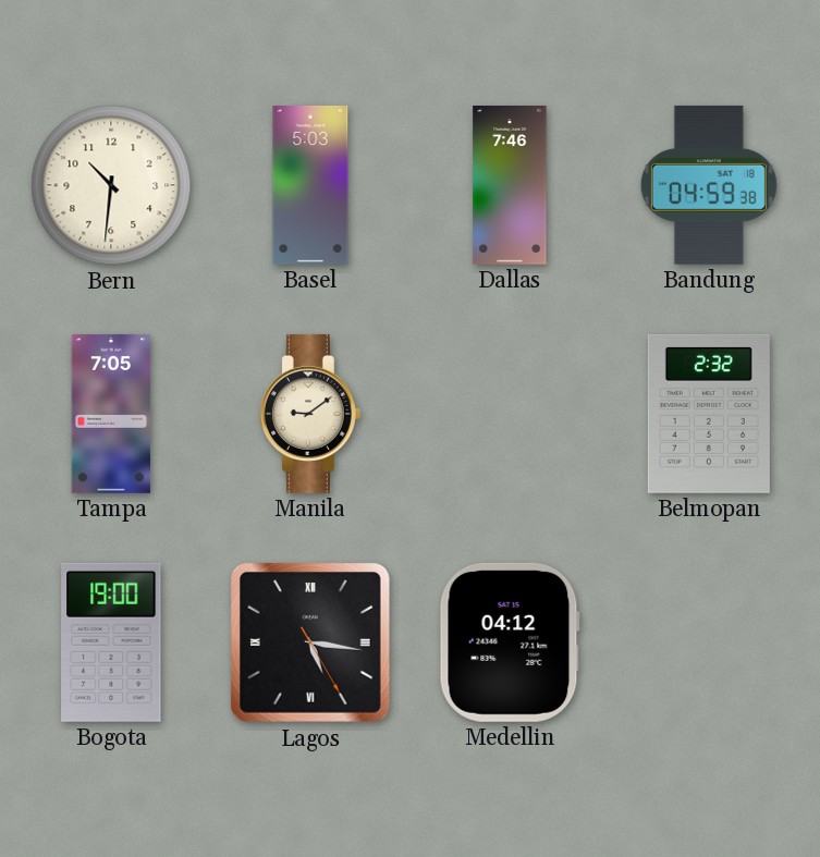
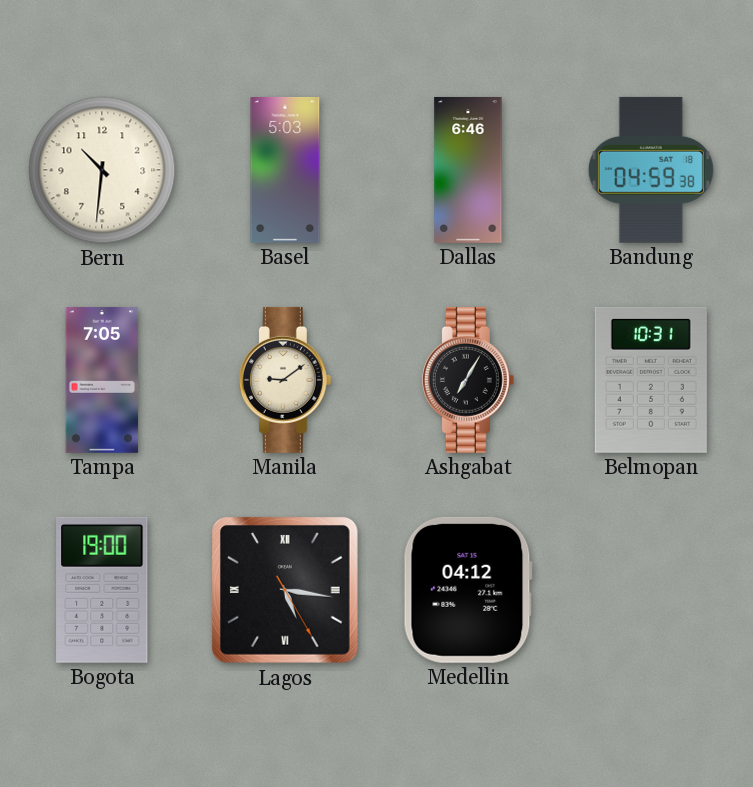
Dallas: 7:46 -> 6:46 (468, 170)
Ashgabat: none -> 7:05 (468, 380)
Belmopan: 2:32 -> 10:31 (651, 380)
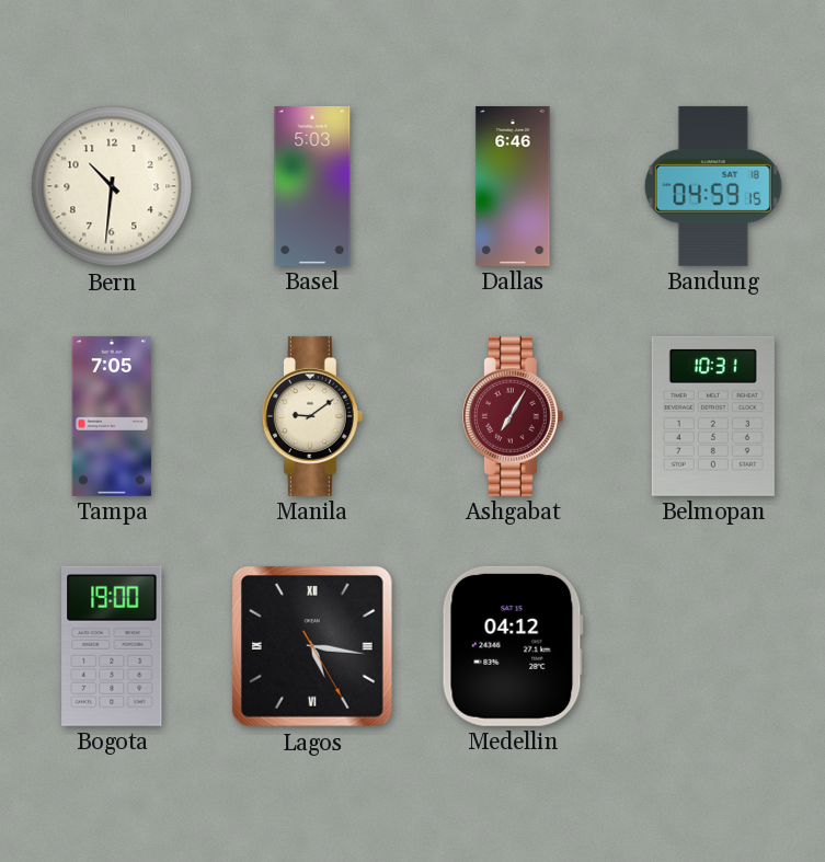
Bandung: 04:59:38 -> 04:59:15 (713, 186)
Ashgabat dial: black -> burgundy (513, 416)
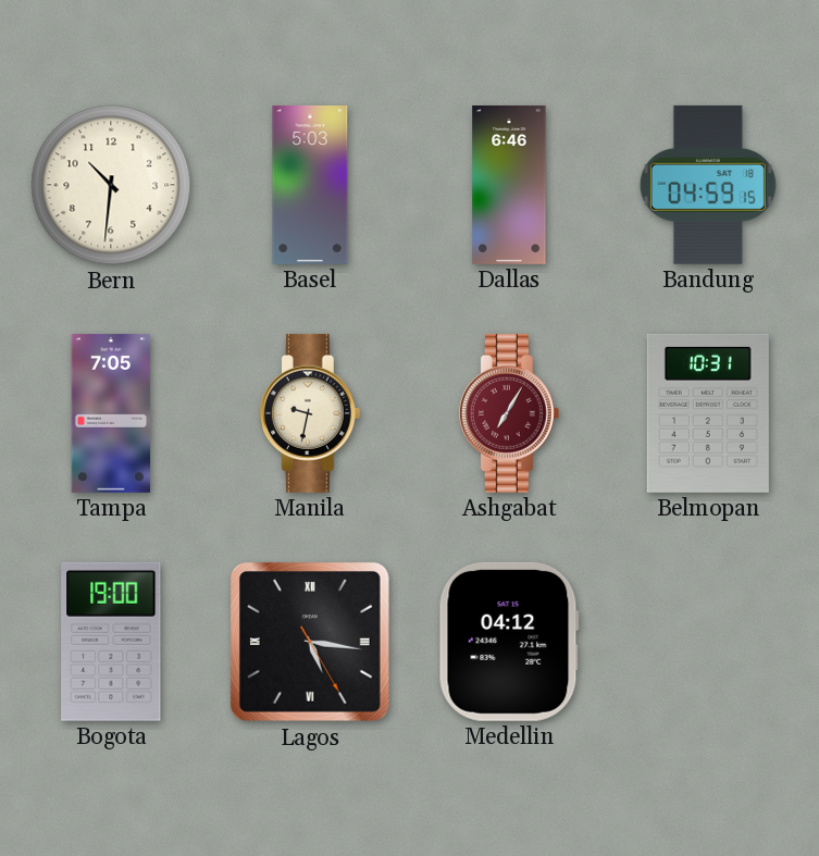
Manila: 9:09 -> 9:32 (310, 413)
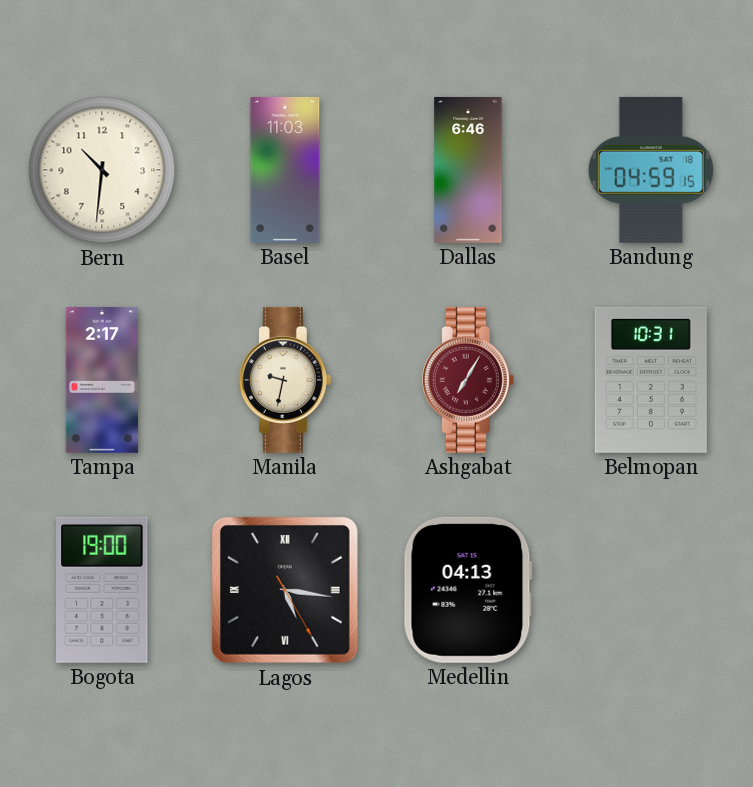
Basel: 5:03 -> 11:03 (285, 170)
Tampa: 7:05 -> 2:17 (102, 380)
Medellin: 04:12 -> 04:13 (468, 590)
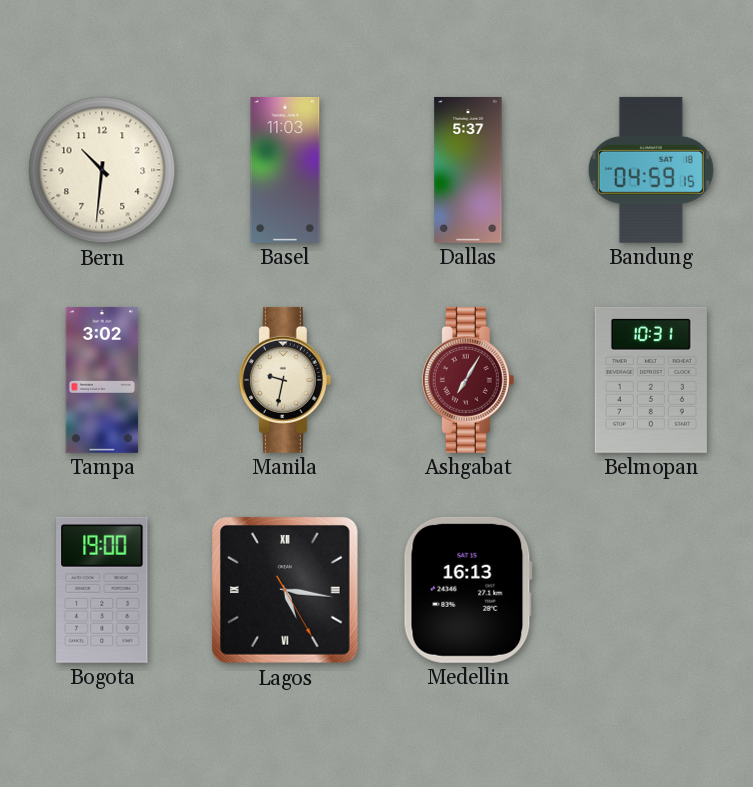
Dallas: 6:46 -> 5:37 (468, 170)
Tampa: 2:17 -> 3:02 (102, 380)
Medellin: 04:13 -> 16:13 (468, 590)
